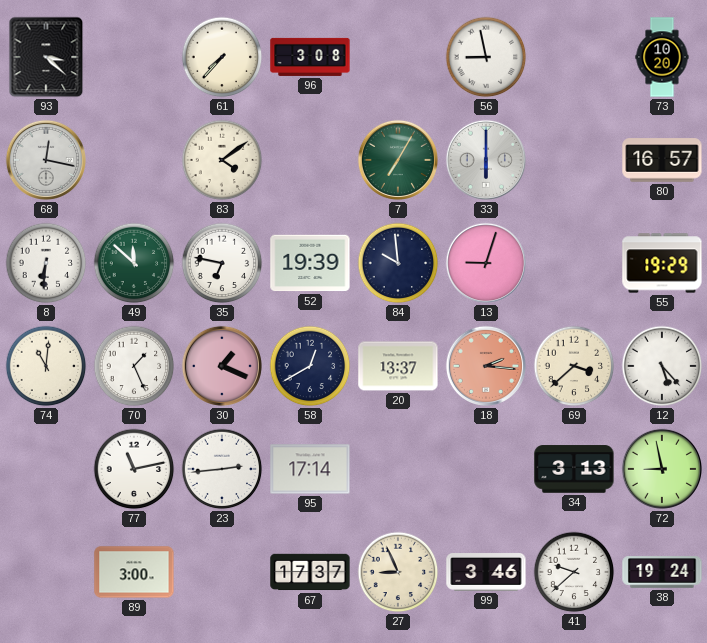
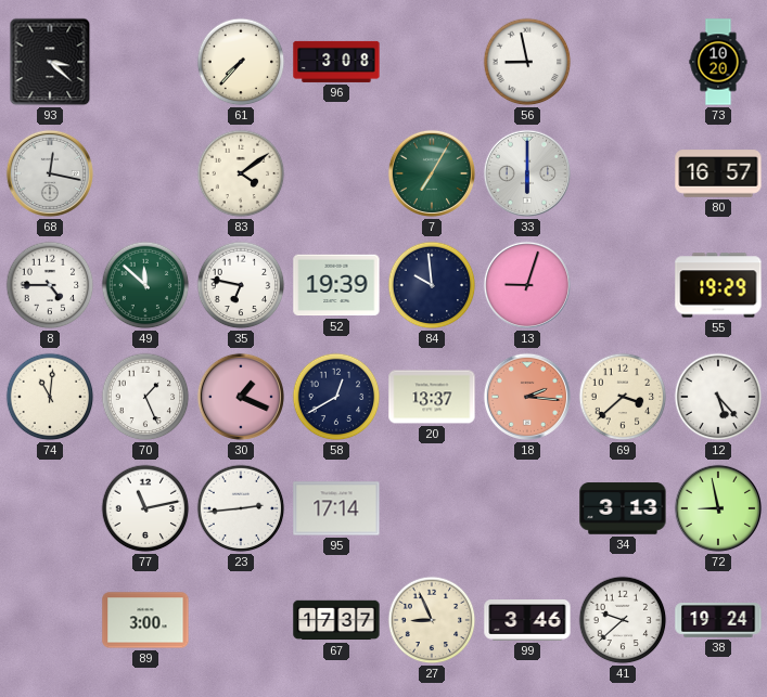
8: 6:31 -> 4:45 (50, 285)
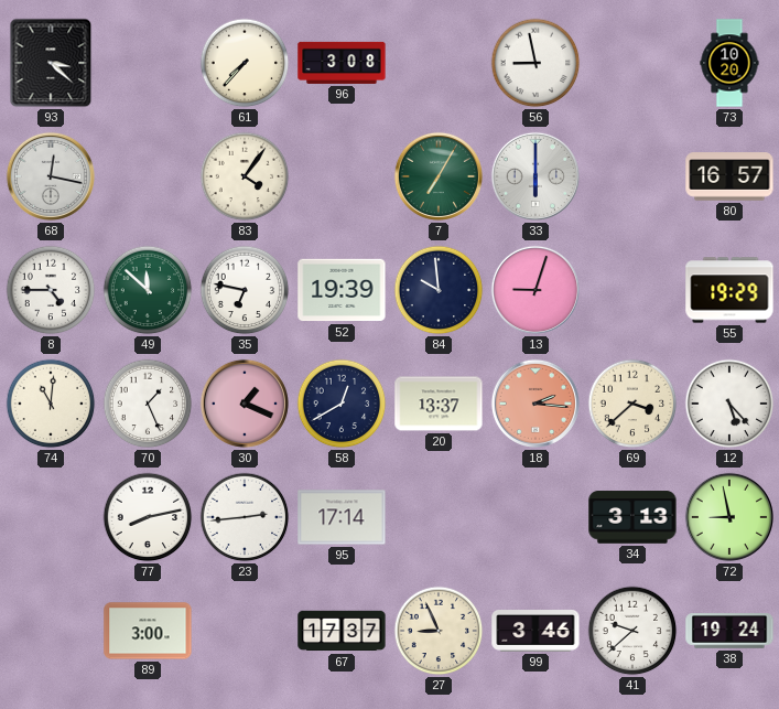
83: 4:09 -> 4:06 (245, 176)
77: 11:13 -> 8:13 (148, 517)
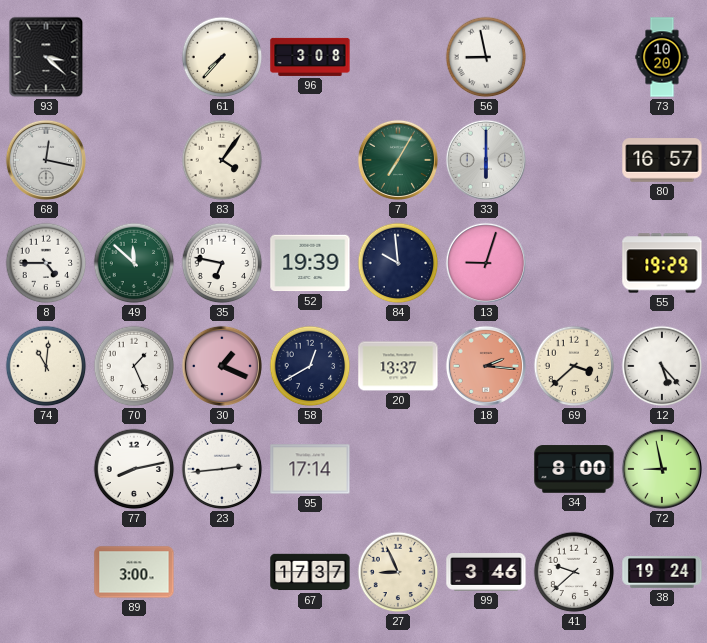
34: 3:13 -> 8:00 (574, 469)
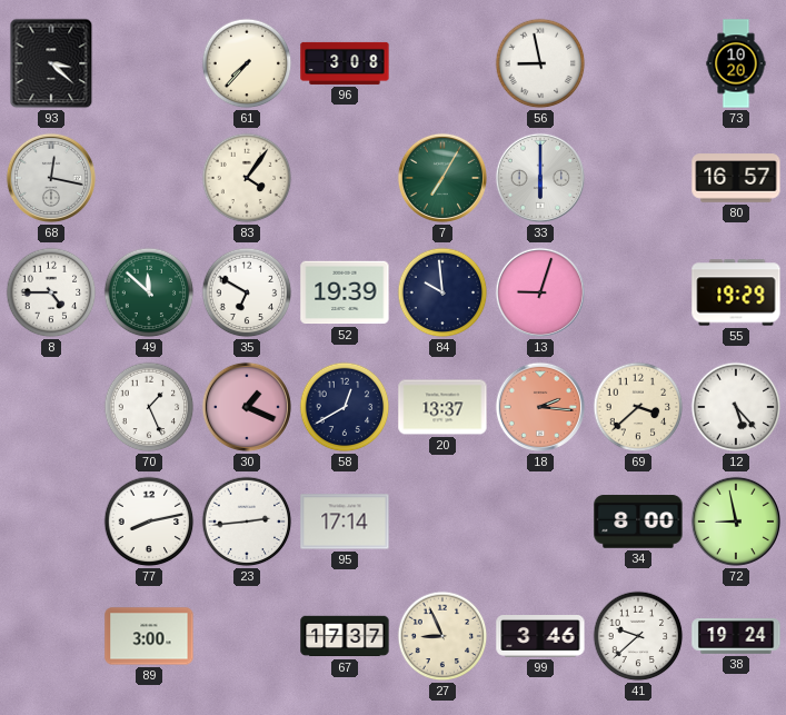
35: 6:47 -> 6:50 (247, 292)
74: 11:01 -> none (46, 366)
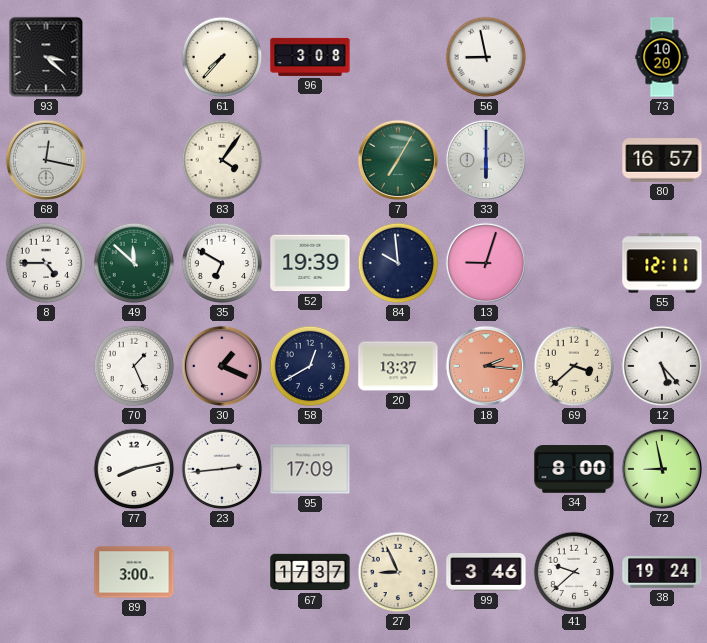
55: 19:29 -> 12:11 (662, 263)
95: 17:14 -> 17:09 (310, 469)
